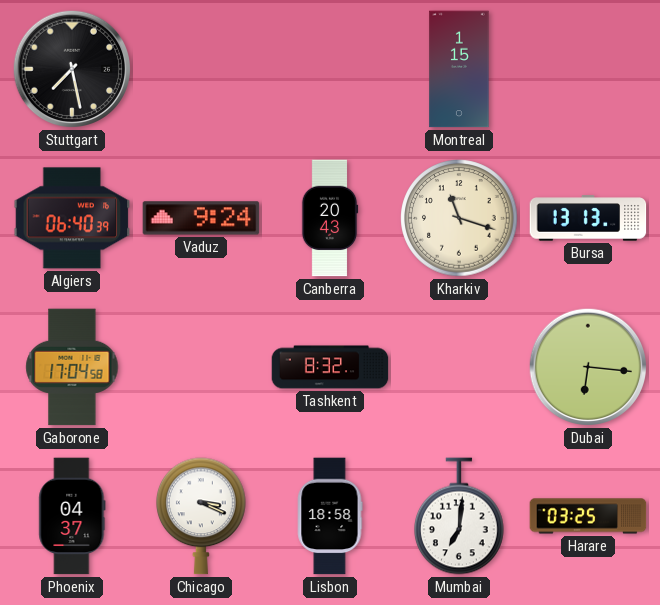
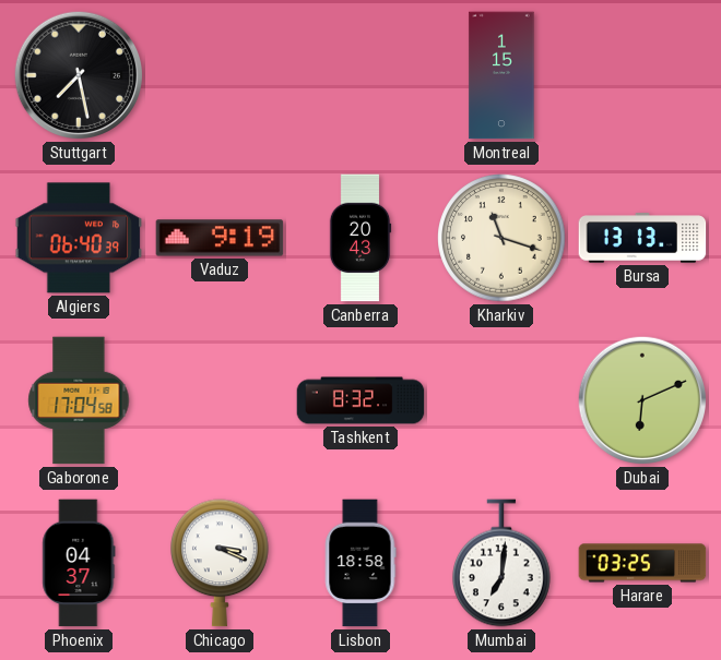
Vaduz: 9:24 -> 9:19 (220, 238)
Dubai: 6:16 -> 6:11 (642, 400)
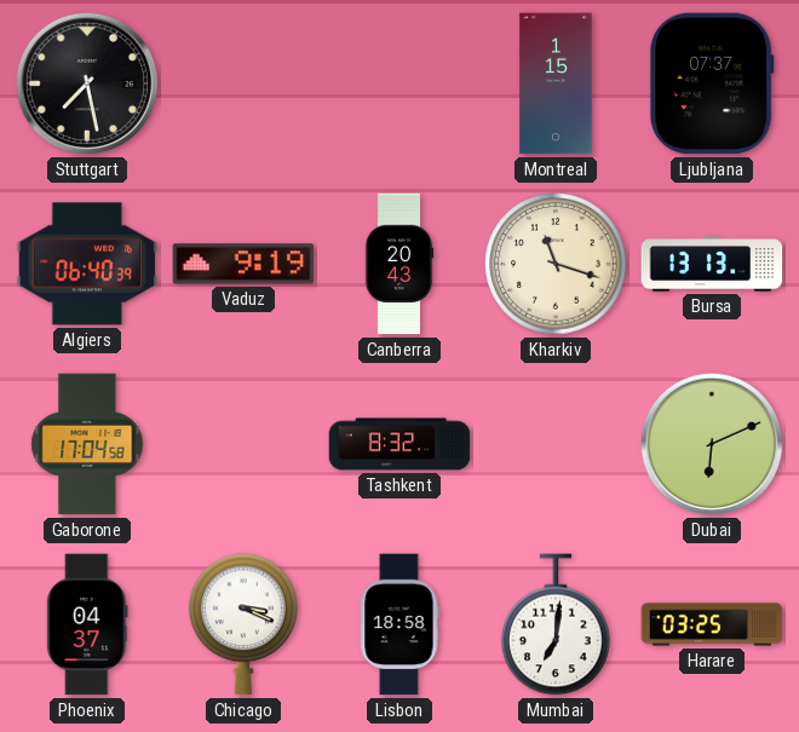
Ljubljana: none -> 07:37 (712, 83)
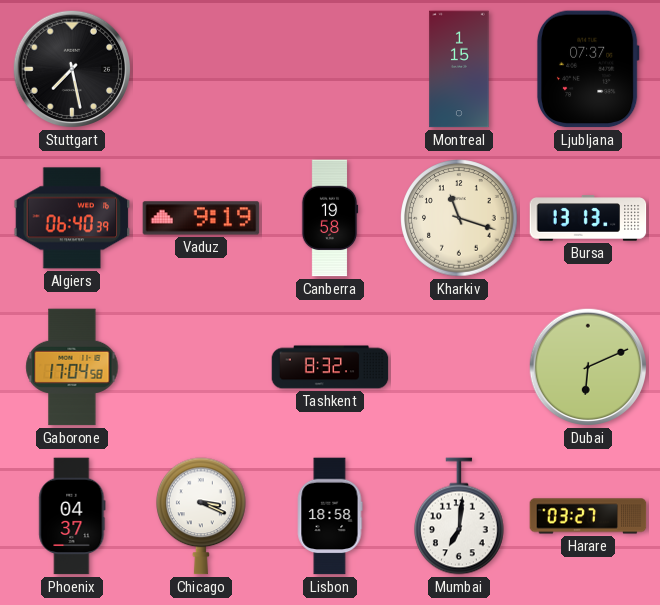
Canberra: 20:43 -> 19:58 (330, 218)
Harare: 03:25 -> 03:27 (588, 516)
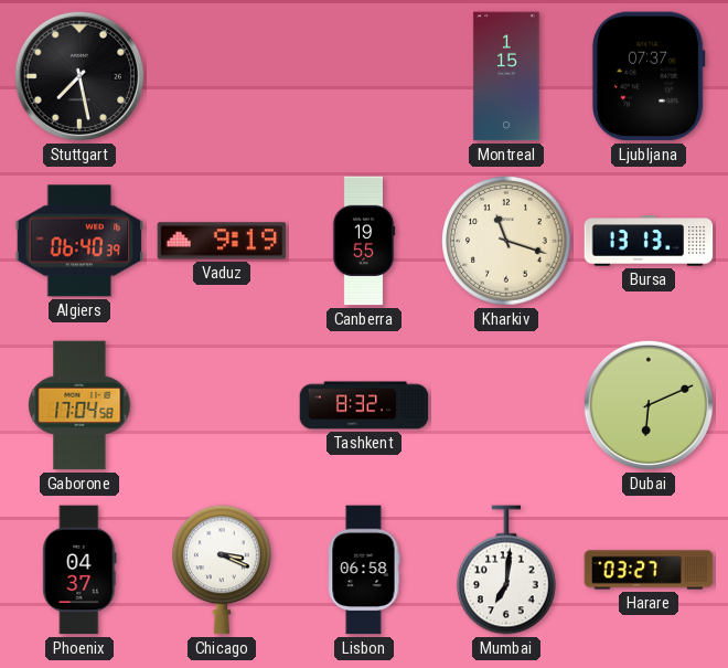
Canberra: 19:58 -> 19:55 (364, 241)
Lisbon: 18:58 -> 06:58 (364, 570)
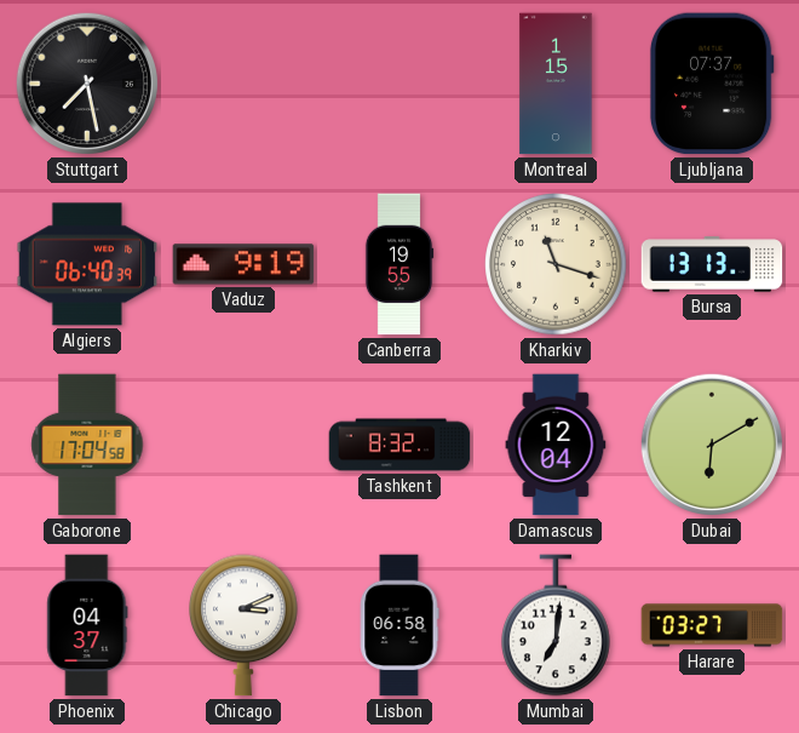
Damascus: none -> 12:04 (556, 445)
Dubai: 6:11 -> 6:10 (712, 445)
Chicago: 3:19 -> 3:11 (245, 625)
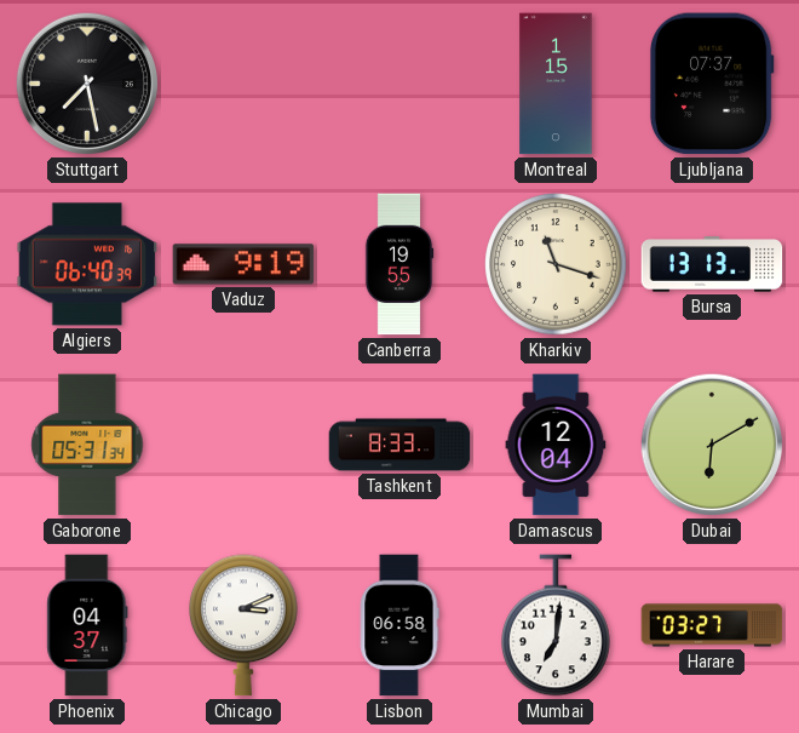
Gaborone: 17:04 -> 05:31 (87, 445)
Tashkent: 8:32 -> 8:33 (399, 445)
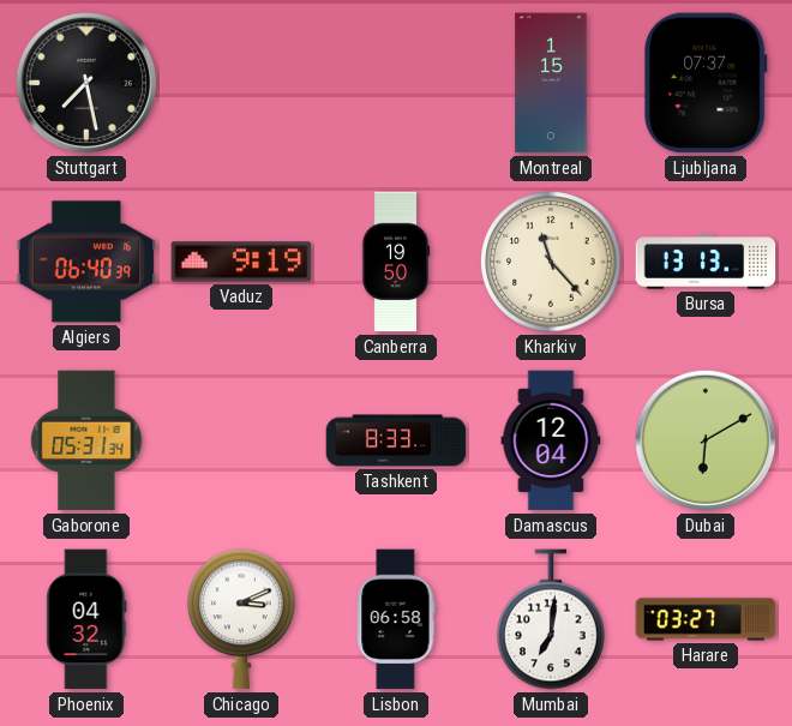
Canberra: 19:55 -> 19:50 (396, 262)
Kharkiv: 11:18 -> 11:23 (551, 262)
Phoenix: 04:37 -> 04:32 (86, 619)
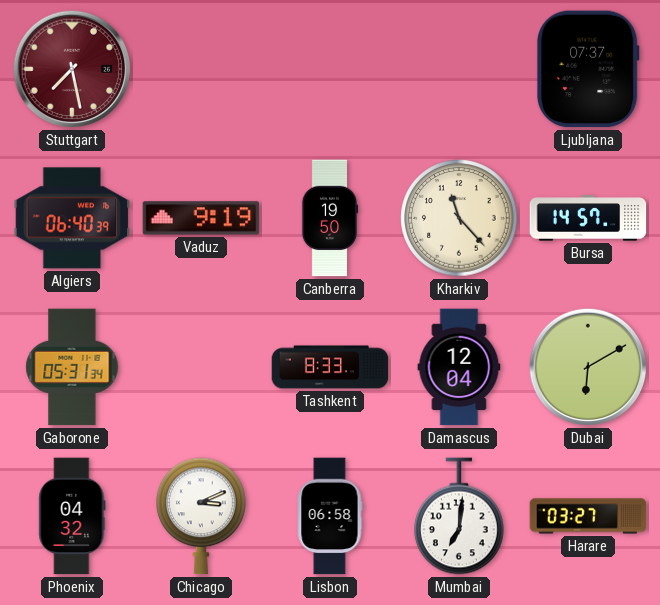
Stuttgart dial: black -> burgundy (72, 69)
Montreal: 1:15 -> none (551, 83)
Bursa: 13:13 -> 14:57 (588, 218)
